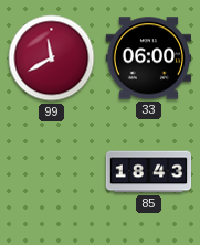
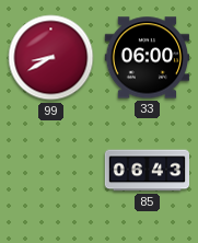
99: 11:40 -> 8:40 (51, 58)
85: 18:43 -> 06:43 (148, 171)
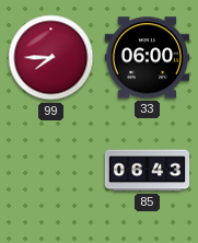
99: 8:40 -> 7:45 (51, 58)
